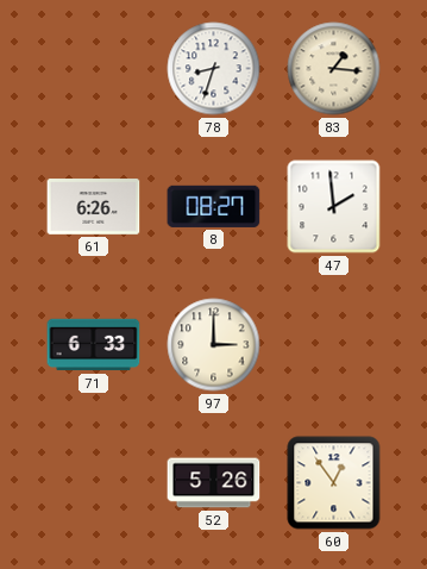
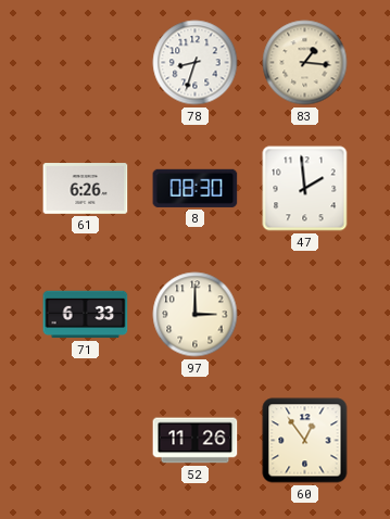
8: 08:27 -> 08:30 (196, 188)
52: 5:26 -> 11:26 (196, 441)
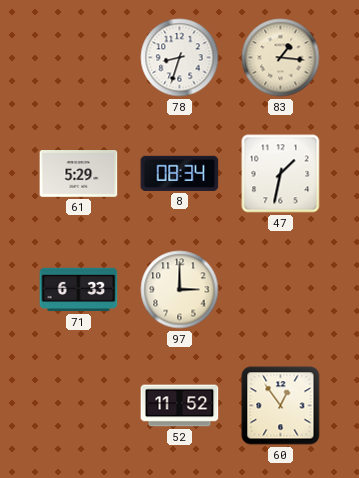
61: 6:26 -> 5:29 (79, 174)
8: 08:30 -> 08:34 (180, 173)
47: 1:59 -> 1:32 (281, 174)
52: 11:26 -> 11:52 (180, 406)
